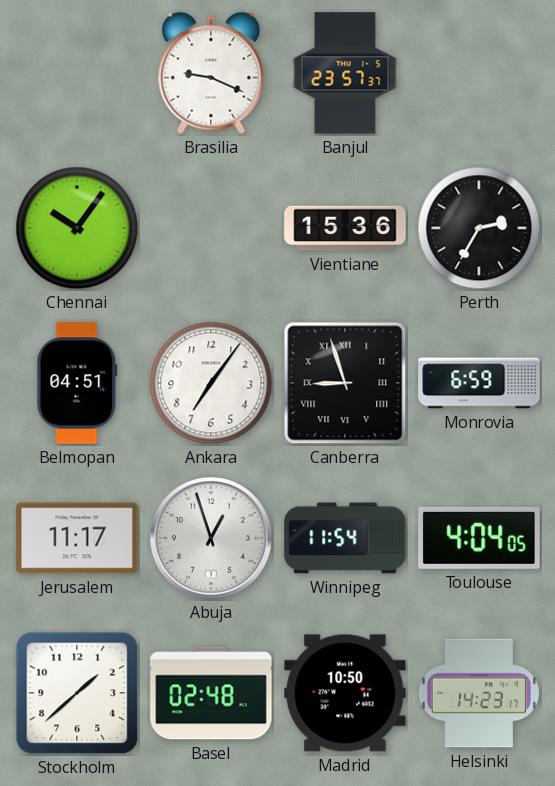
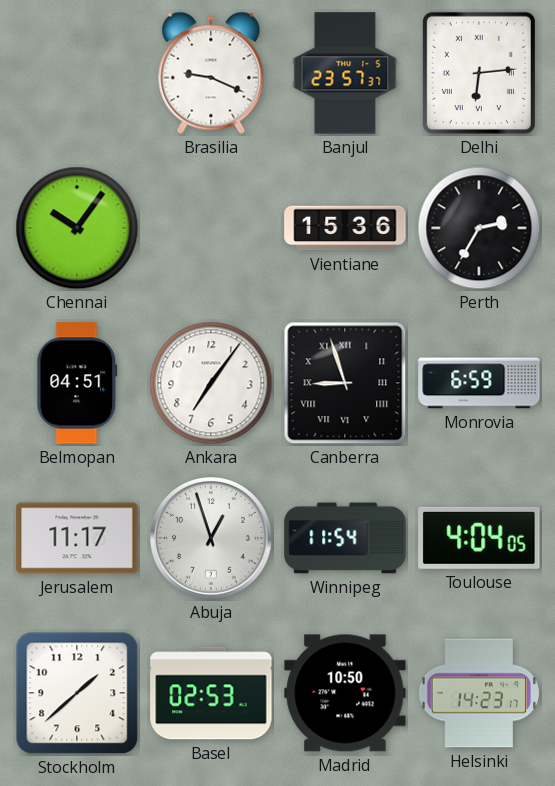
Delhi: none -> 6:14 (479, 73)
Basel: 02:48 -> 02:53 (211, 693)
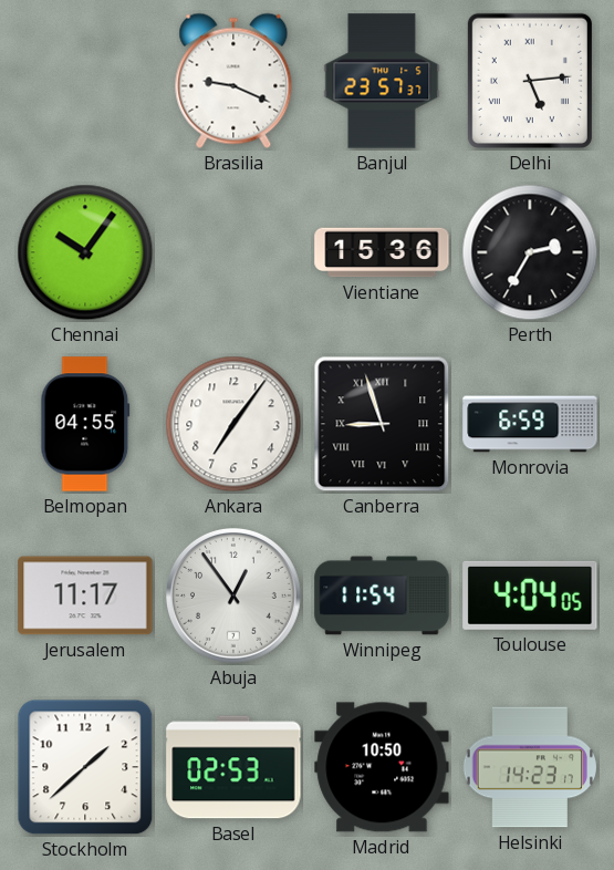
Delhi: 6:14 -> 5:14 (530, 81)
Belmopan: 04:51 -> 04:55 (85, 424)
Abuja: 12:57 -> 12:54 (235, 597)
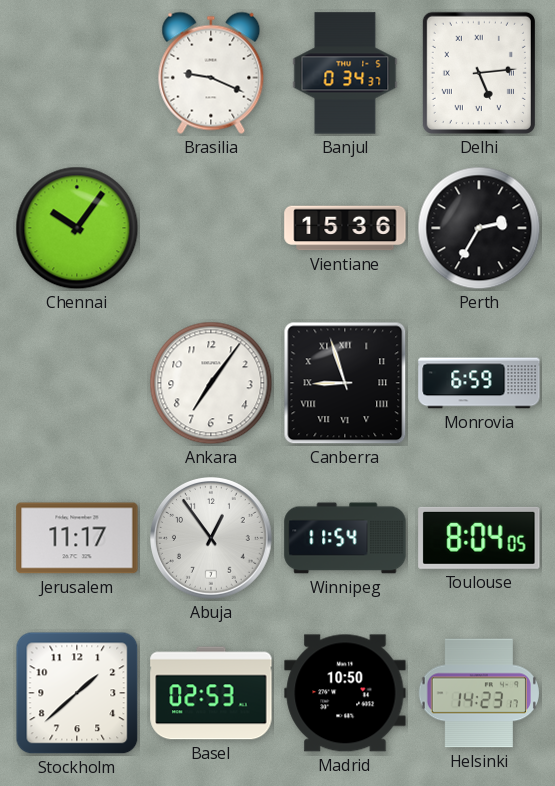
Banjul: 23:57 -> 0:34 (345, 73)
Belmopan: 04:55 -> none (85, 424)
Toulouse: 4:04 -> 8:04 (479, 538)
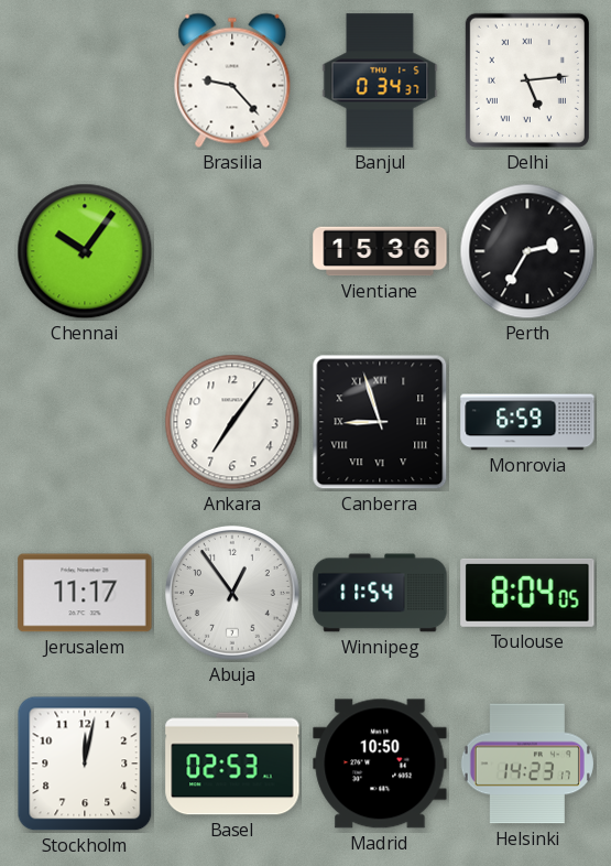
Brasilia: 9:19 -> 9:23 (232, 80)
Stockholm: 1:38 -> 12:02 (85, 764)
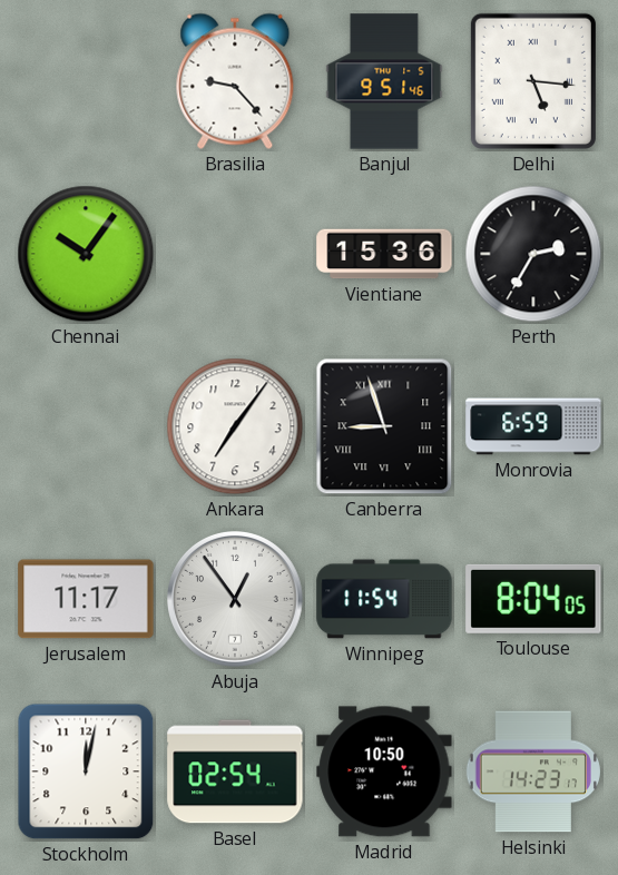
Banjul: 0:34 -> 9:51 (384, 81)
Delhi: 5:14 -> 5:16 (533, 81)
Basel: 02:53 -> 02:54 (235, 771)
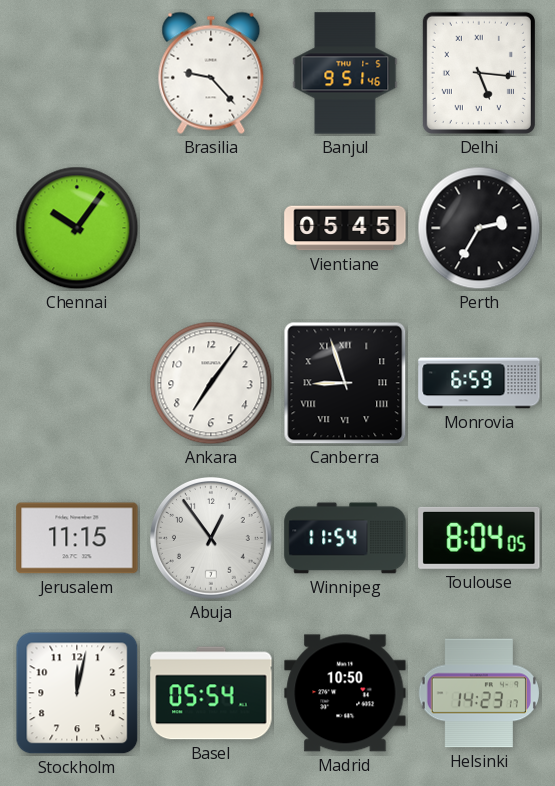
Vientiane: 15:36 -> 05:45 (345, 228)
Jerusalem: 11:17 -> 11:15 (77, 538)
Basel: 02:54 -> 05:54 (211, 693)
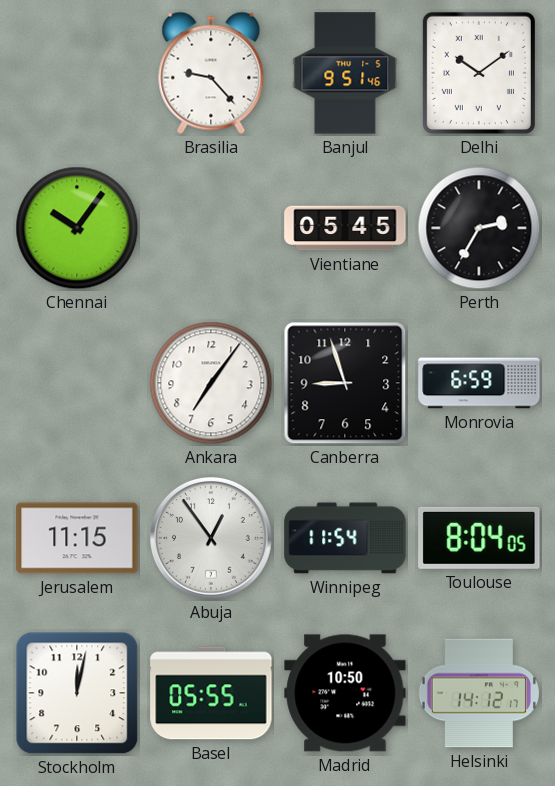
Delhi: 5:16 -> 10:09 (479, 73)
Canberra numerals: Roman -> Arabic (345, 383)
Basel: 05:54 -> 05:55 (211, 693)
Helsinki: 14:23 -> 14:12 (479, 693)
